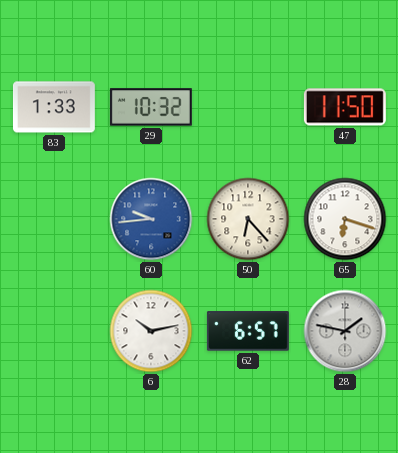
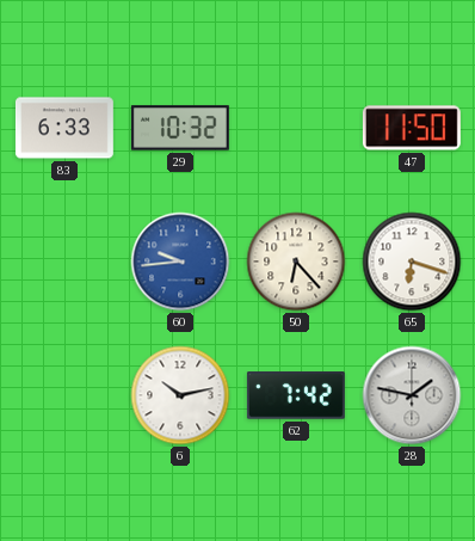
83: 1:33 -> 6:33 (64, 128)
62: 6:57 -> 7:42 (296, 395)
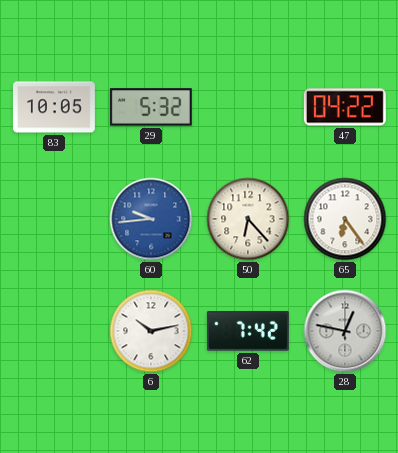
83: 6:33 -> 10:05 (54, 107)
29: 10:32 -> 5:32 (151, 107)
47: 11:50 -> 04:22 (345, 107)
65: 6:18 -> 6:24 (345, 219)
28: 1:47 -> 12:47 (345, 331)
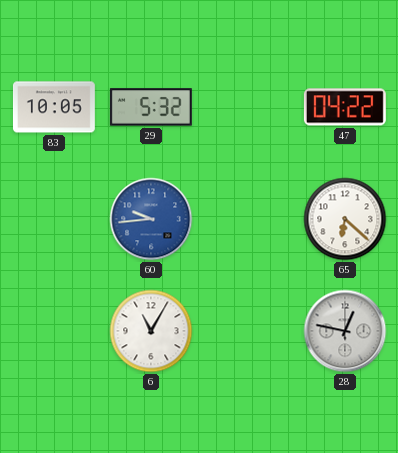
50: 6:23 -> none (248, 219)
65: 6:24 -> 6:22 (345, 219)
6: 10:13 -> 11:05 (151, 331)
62: 7:42 -> none (248, 331)
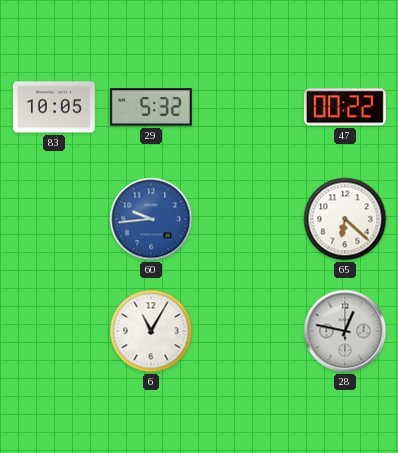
47: 04:22 -> 00:22 (345, 107)
